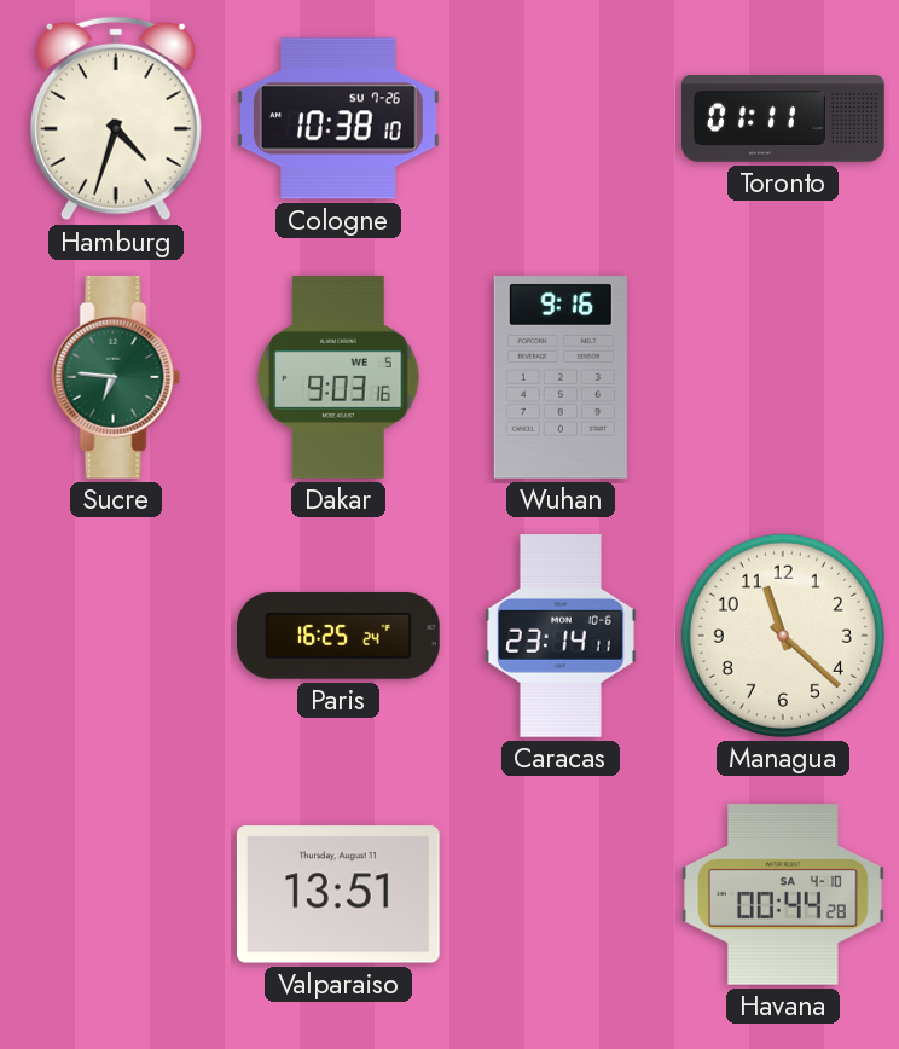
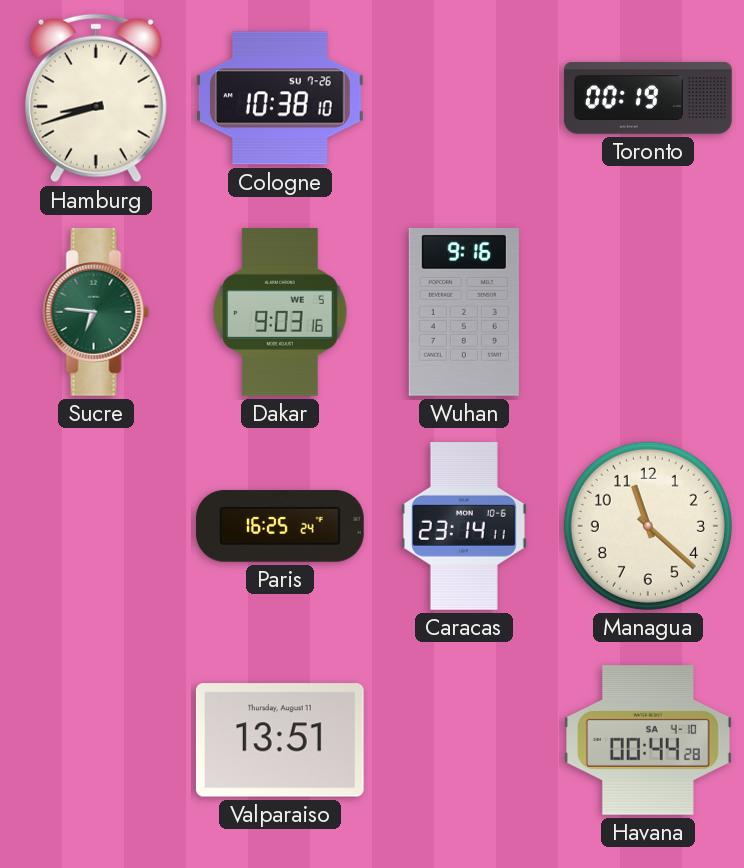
Hamburg: 4:33 -> 8:42 (96, 98)
Toronto: 01:11 -> 00:19 (648, 98)
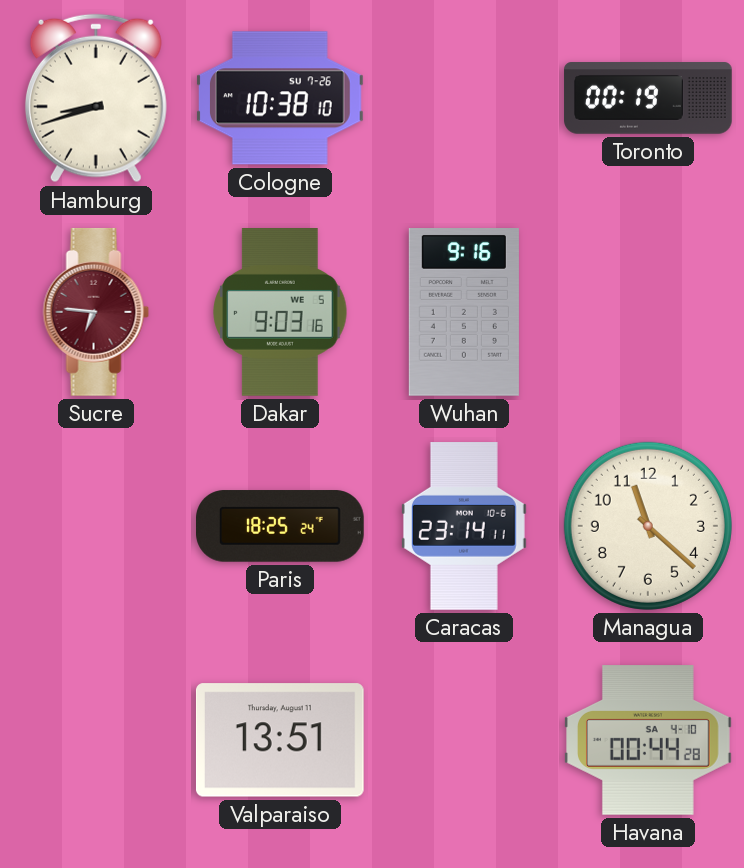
Sucre dial: green -> burgundy (96, 312)
Paris: 16:25 -> 18:25 (281, 526)
